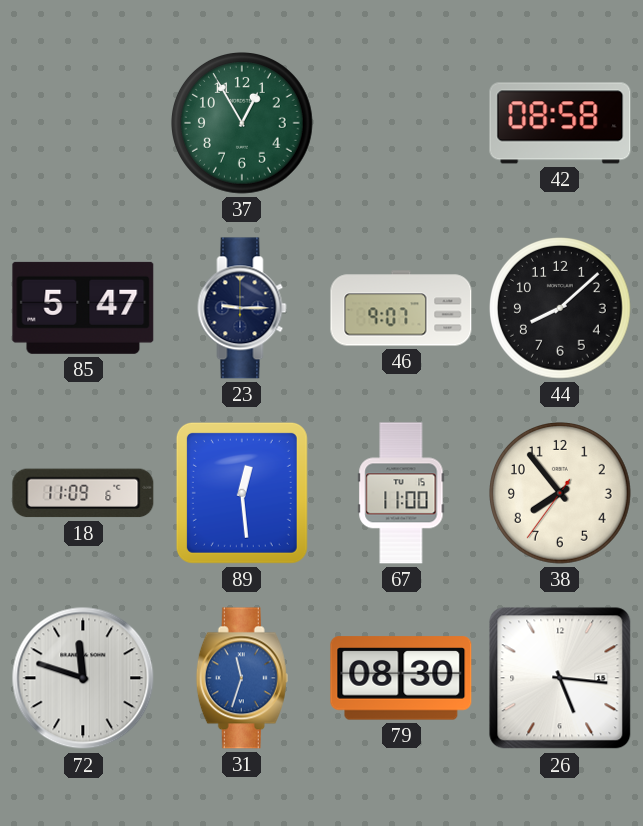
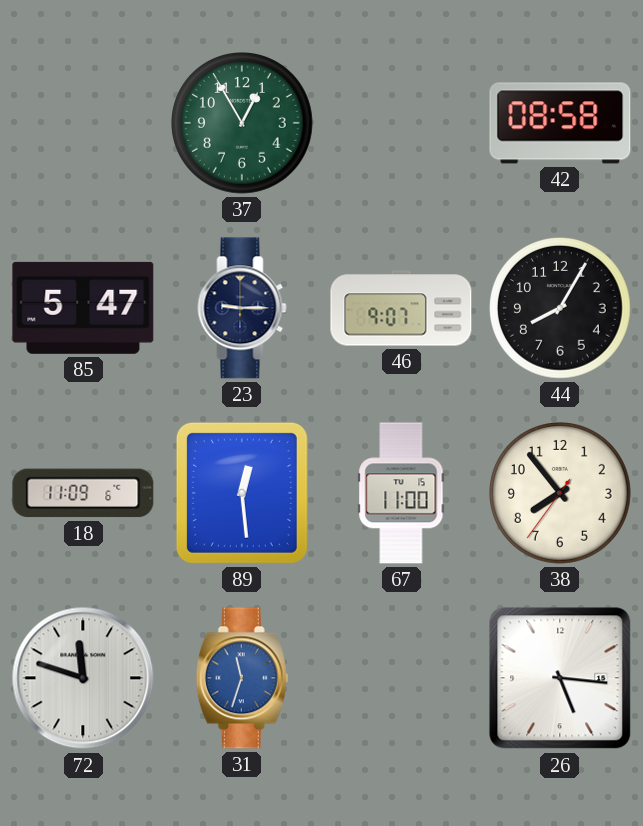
44: 8:08 -> 8:05 (561, 309)
79: 08:30 -> none (401, 678)
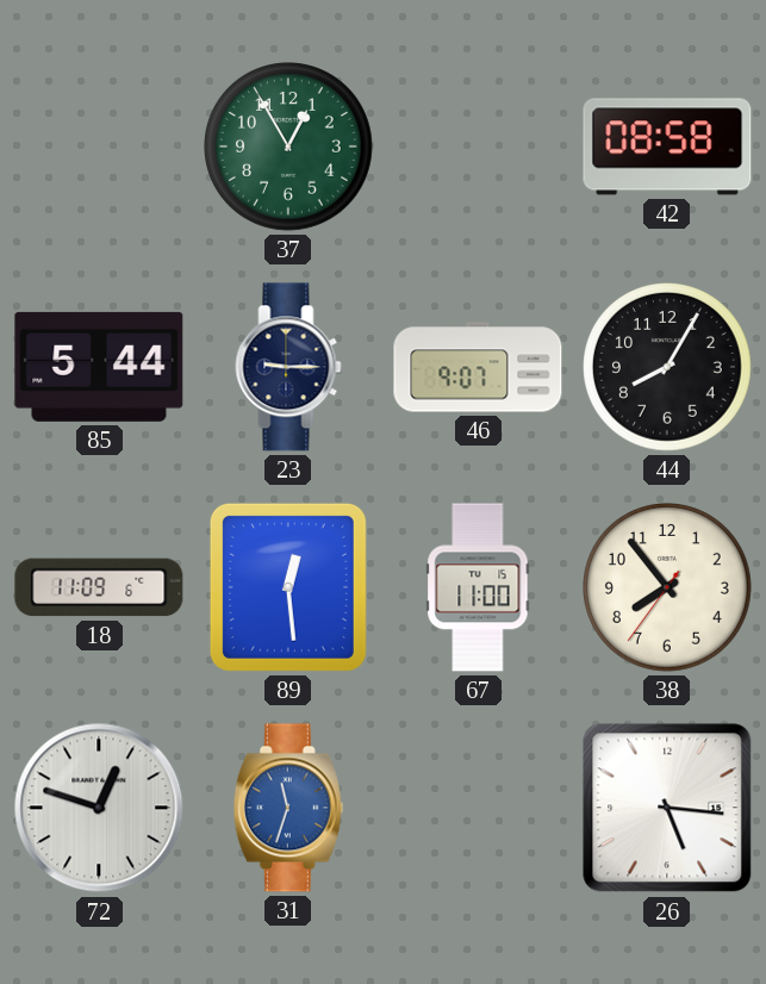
85: 5:47 -> 5:44 (99, 367)
72: 11:48 -> 12:48 (99, 808)
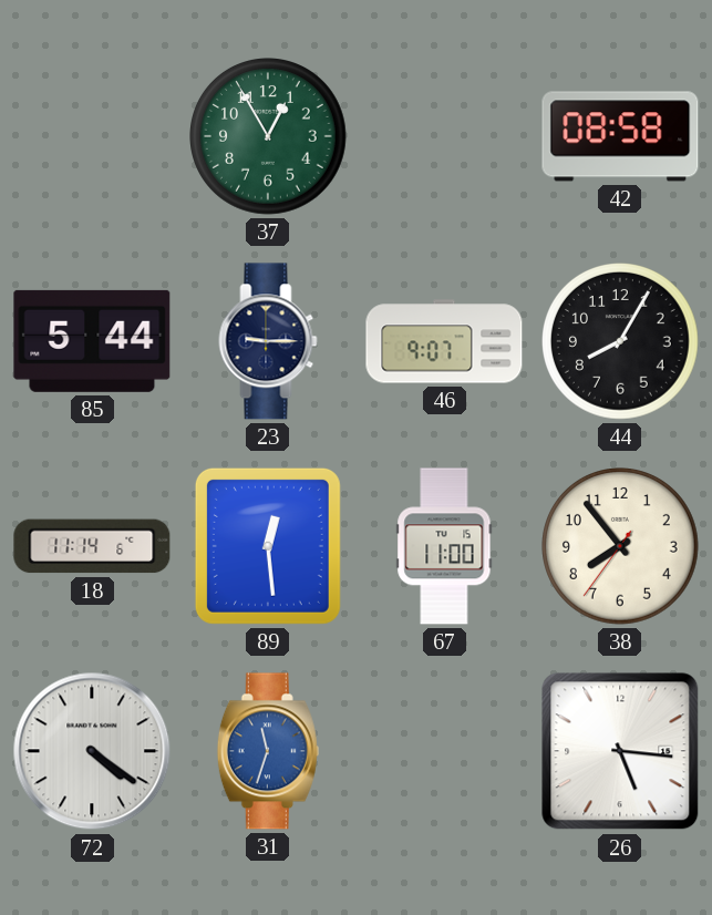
18: 11:09 -> 11:14 (92, 546)
72: 12:48 -> 4:21 (92, 751)
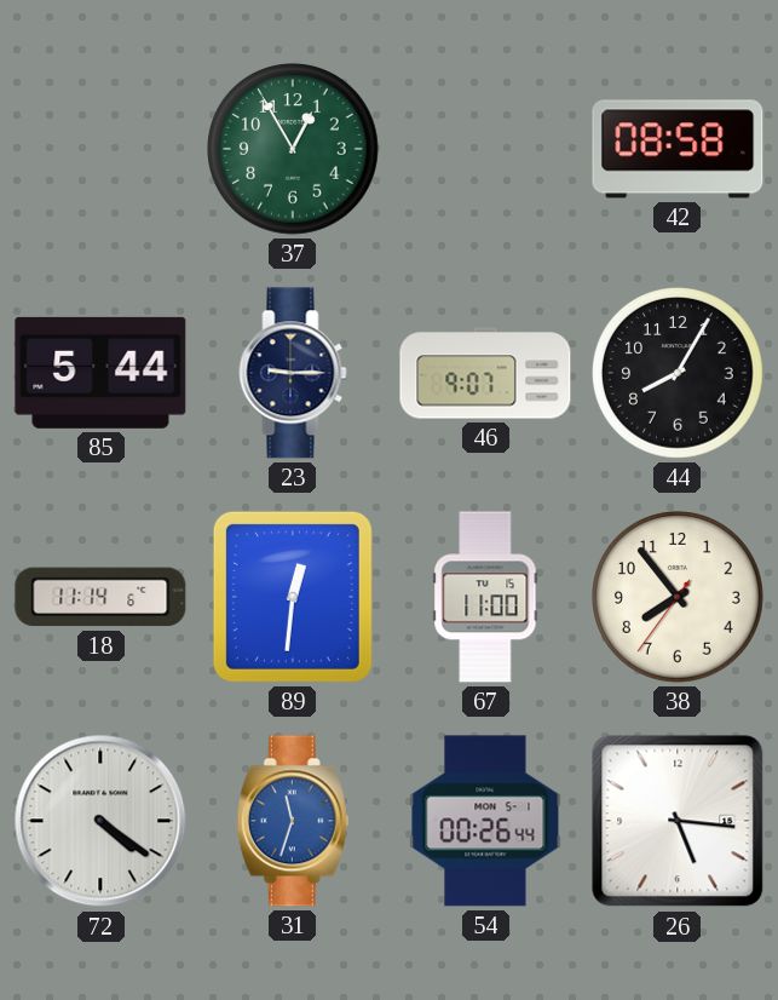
89: 12:29 -> 12:31 (293, 597)
54: none -> 00:26 (485, 821)
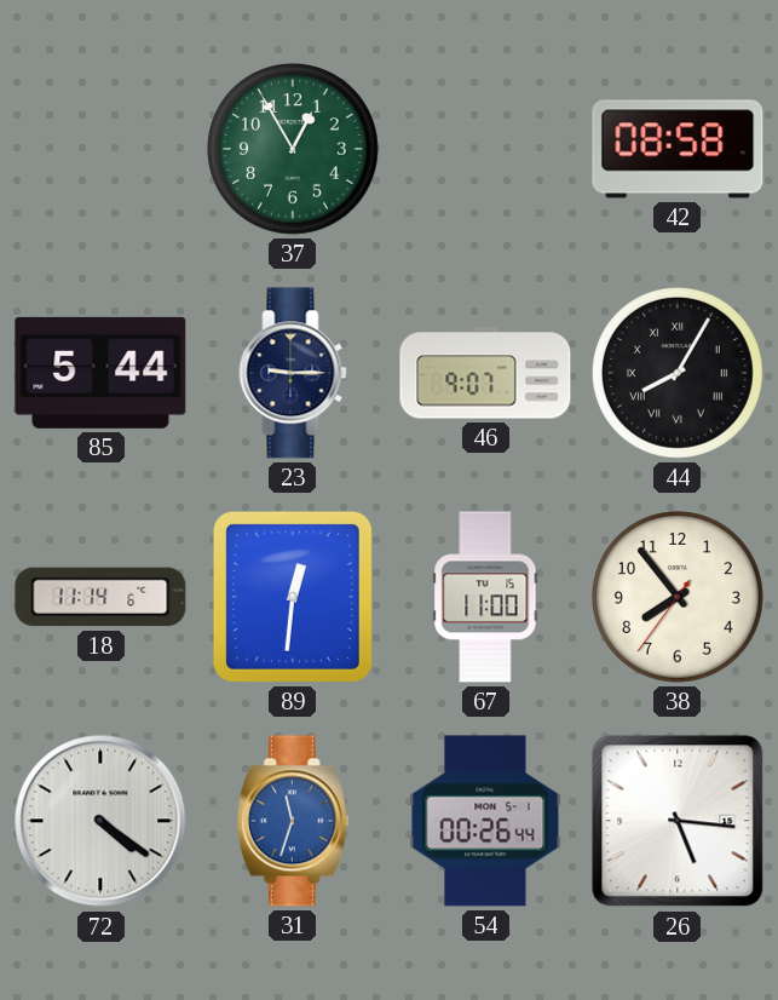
44 numerals: Arabic -> Roman (679, 374)
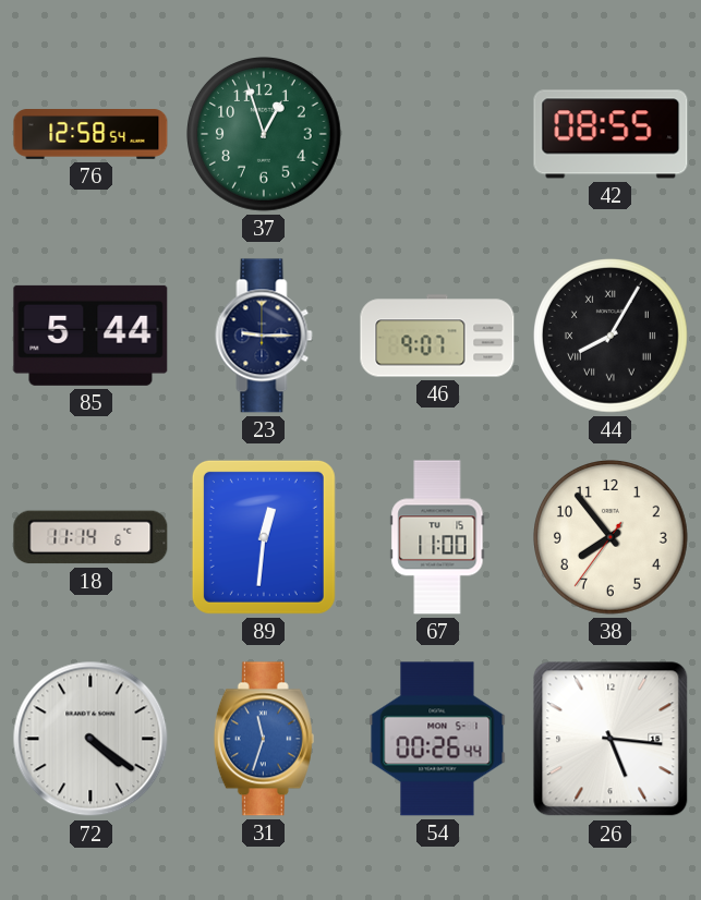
76: none -> 12:58 (90, 135)
37: 12:55 -> 12:57 (265, 135)
42: 08:58 -> 08:55 (611, 134)
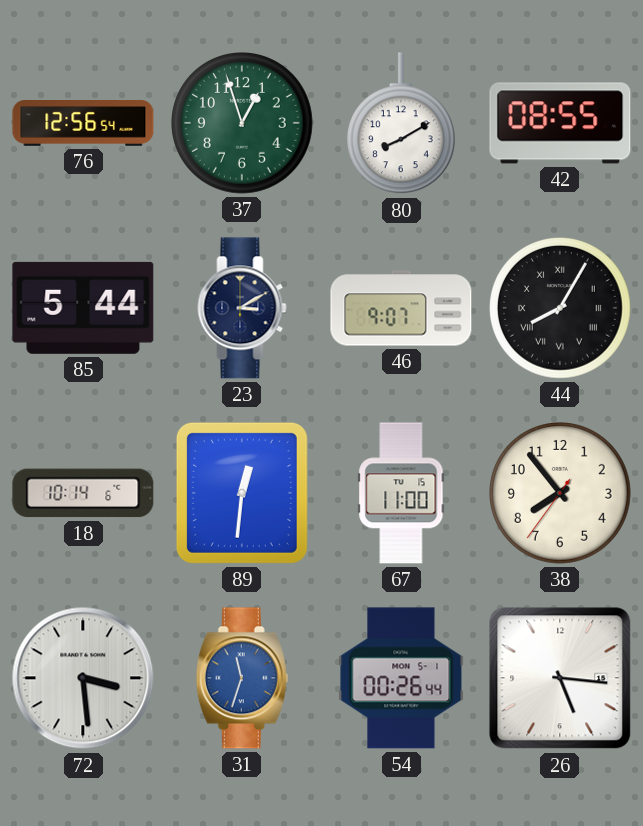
76: 12:58 -> 12:56 (83, 124)
80: none -> 8:10 (401, 124)
23: 9:15 -> 3:10 (242, 308)
18: 11:14 -> 10:14 (83, 493)
72: 4:21 -> 3:29 (83, 678)
